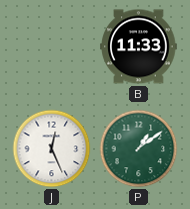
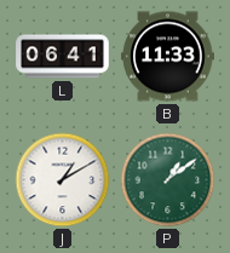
L: none -> 06:41 (63, 57)
J: 12:26 -> 1:10 (63, 180)
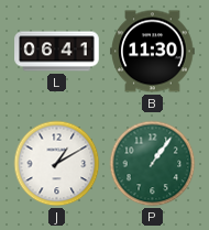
B: 11:33 -> 11:30 (153, 52)
P: 1:09 -> 1:06 (153, 164)
